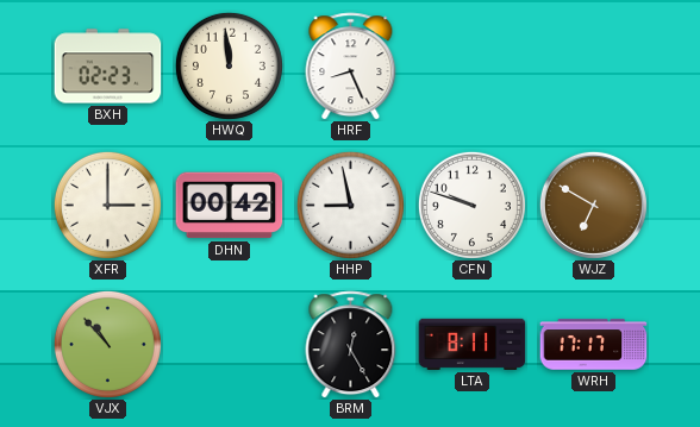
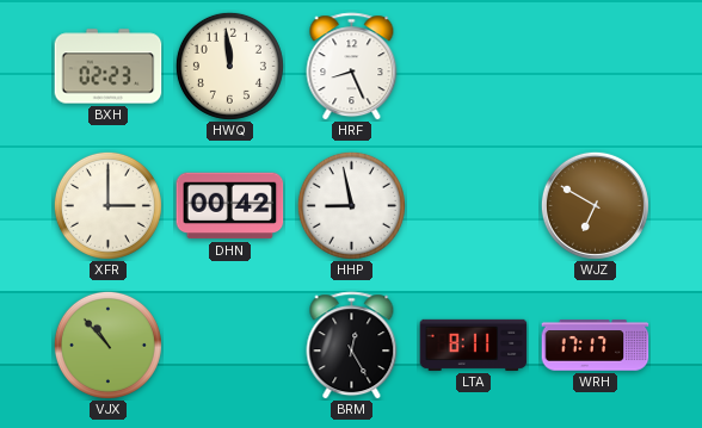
CFN: 9:48 -> none (471, 205)
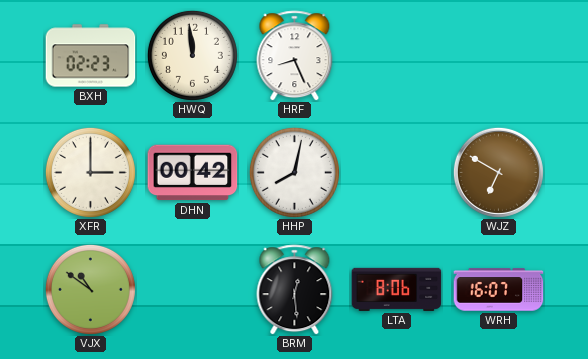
HHP: 8:58 -> 8:02 (294, 172)
VJX: 10:53 -> 10:51 (90, 289)
BRM: 12:25 -> 12:29 (295, 290)
LTA: 8:11 -> 8:06 (397, 289)
WRH: 17:17 -> 16:07 (499, 290)
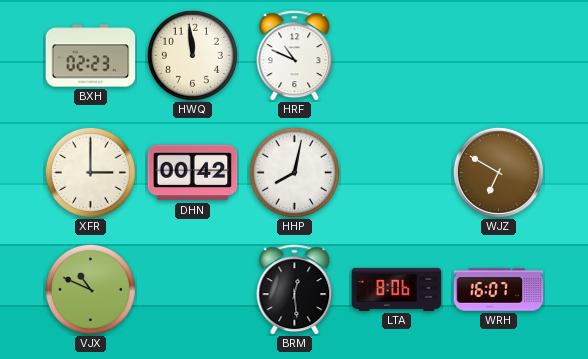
HRF: 8:26 -> 10:49 (295, 56)
VJX: 10:51 -> 10:49 (90, 289)
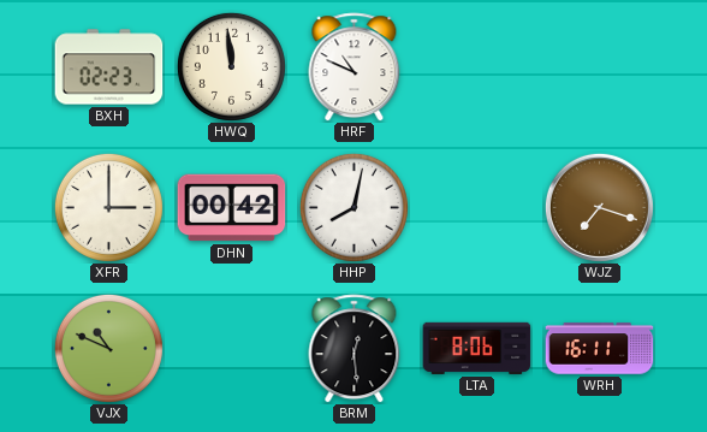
WJZ: 6:50 -> 7:18 (599, 207)
WRH: 16:07 -> 16:11 (600, 349)
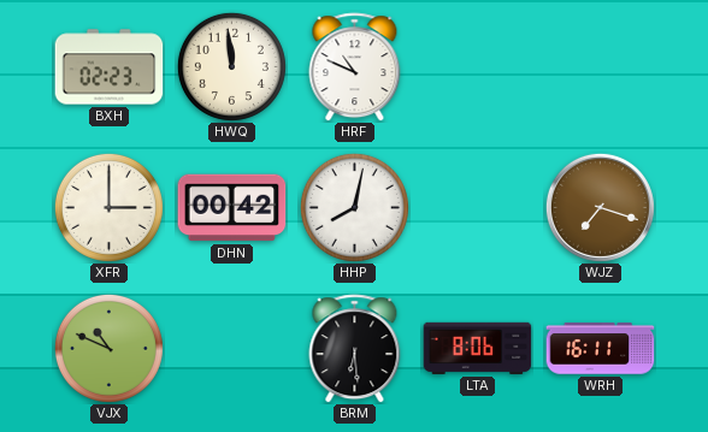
BRM: 12:29 -> 6:29 (355, 349)
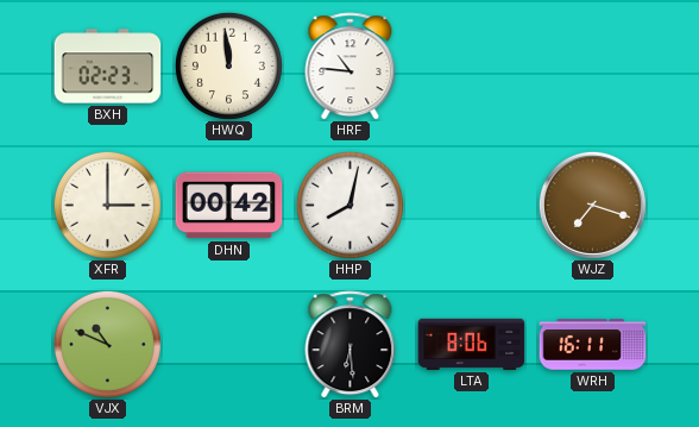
HRF: 10:49 -> 10:46 (351, 67)
